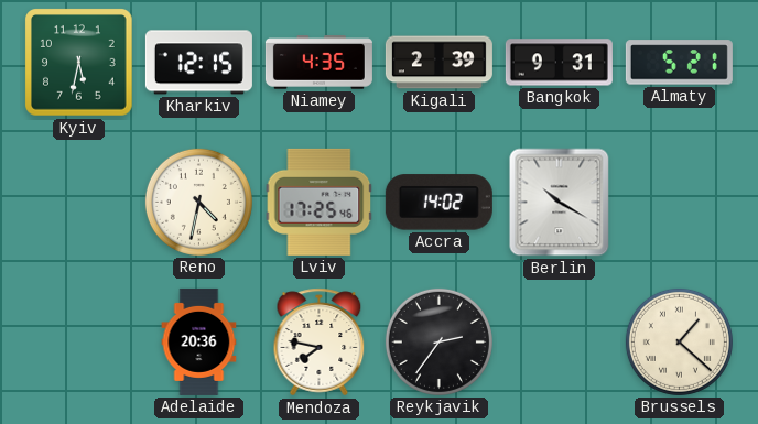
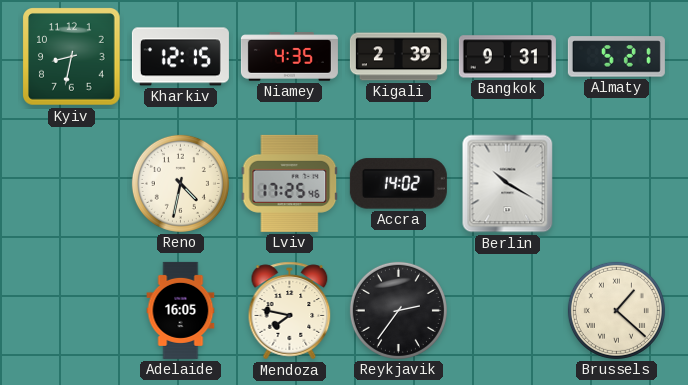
Kyiv: 5:32 -> 8:32 (72, 57)
Adelaide: 20:36 -> 16:05 (181, 310)
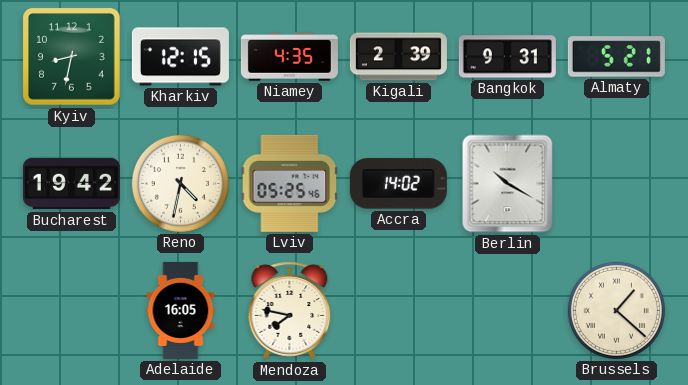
Bucharest: none -> 19:42 (71, 184)
Lviv: 17:25 -> 05:25 (290, 183)
Reykjavik: 2:36 -> none (398, 310)
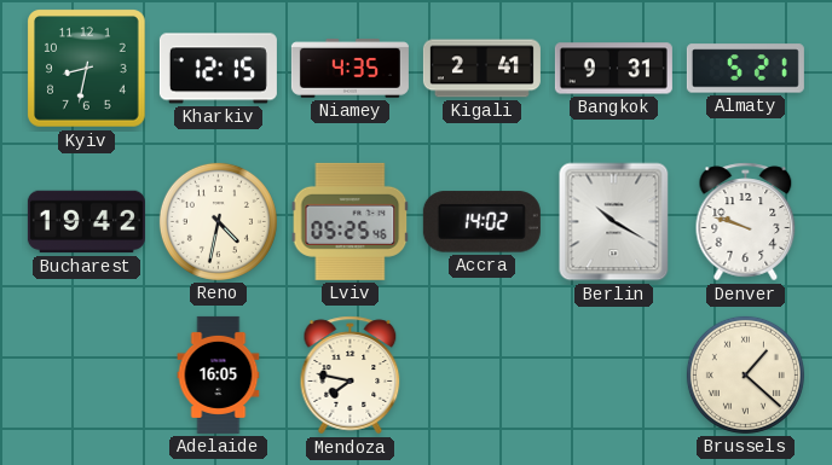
Kigali: 2:39 -> 2:41 (481, 69)
Denver: none -> 9:48 (746, 222)
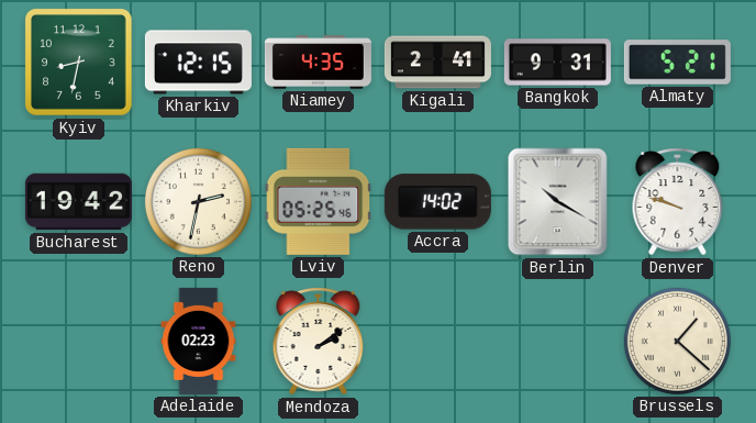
Reno: 4:32 -> 2:32 (198, 201)
Adelaide: 16:05 -> 02:23 (199, 341)
Mendoza: 7:47 -> 2:09 (319, 342)
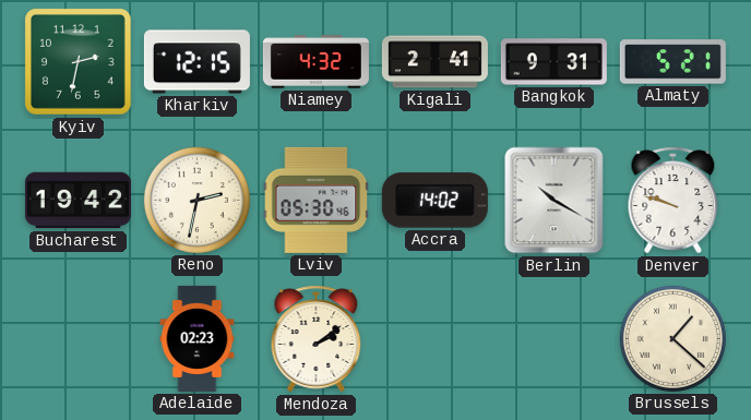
Kyiv: 8:32 -> 2:32 (79, 62)
Niamey: 4:35 -> 4:32 (315, 62)
Lviv: 05:25 -> 05:30 (317, 200)
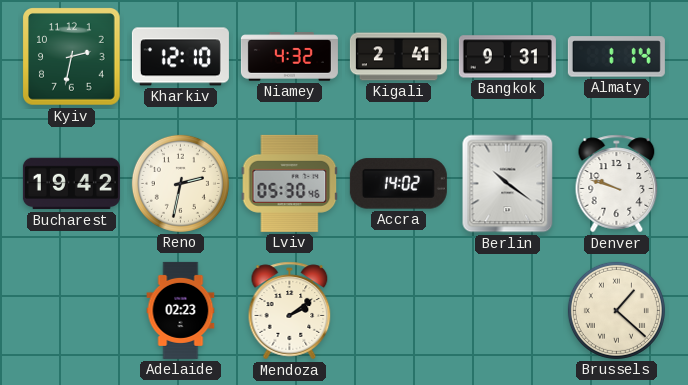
Kharkiv: 12:15 -> 12:10 (180, 57)
Almaty: 5:21 -> 1:14 (616, 57)
Berlin: 10:20 -> 10:21 (508, 184)
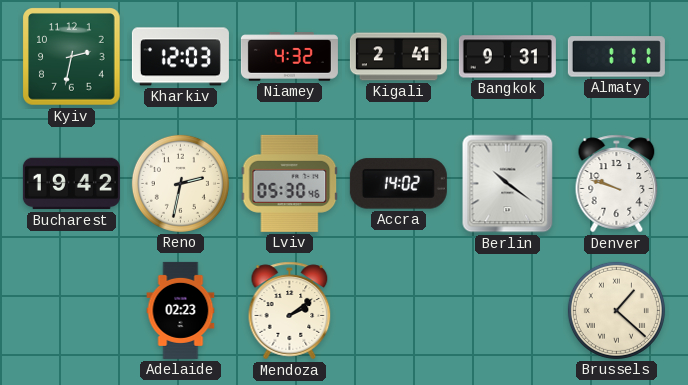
Kharkiv: 12:10 -> 12:03 (180, 57)
Almaty: 1:14 -> 1:11 (616, 57)
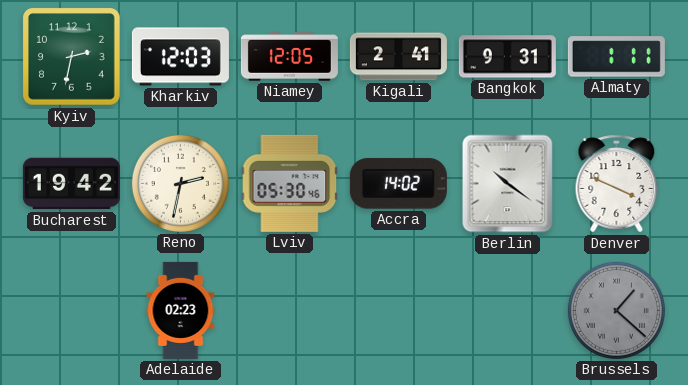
Niamey: 4:32 -> 12:05 (289, 57)
Denver: 9:48 -> 3:49 (617, 184)
Mendoza: 2:09 -> none (290, 311)
Brussels dial: cream -> grey (616, 310)
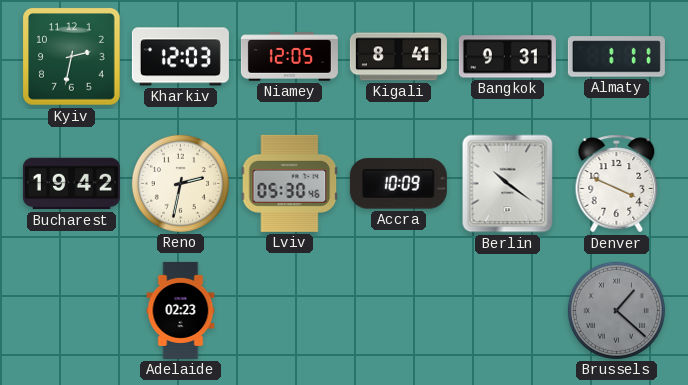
Kigali: 2:41 -> 8:41 (398, 57)
Accra: 14:02 -> 10:09 (398, 184)
